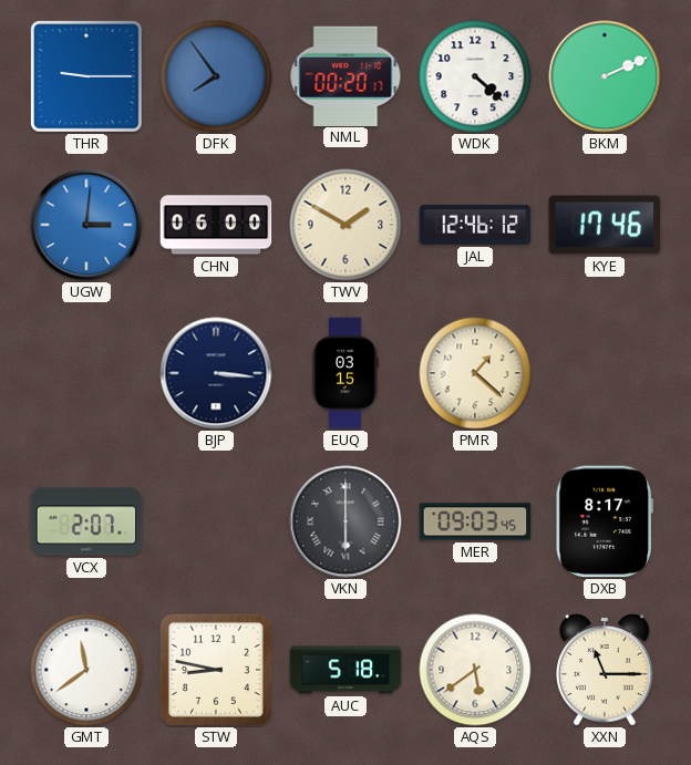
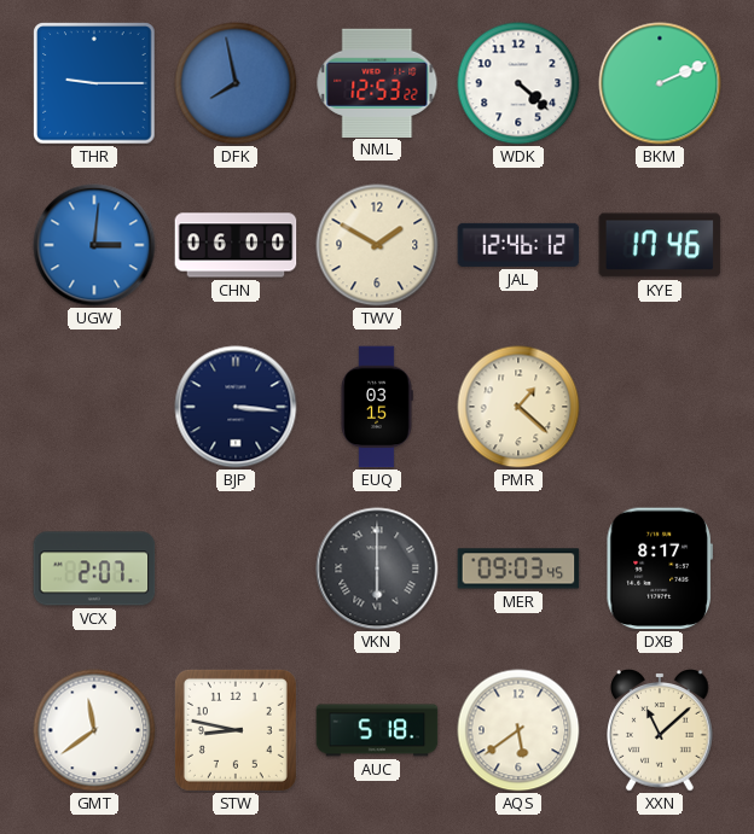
DFK: 7:54 -> 7:58 (236, 83)
NML: 00:20 -> 12:53 (377, 82)
XXN: 11:15 -> 11:08 (660, 730)
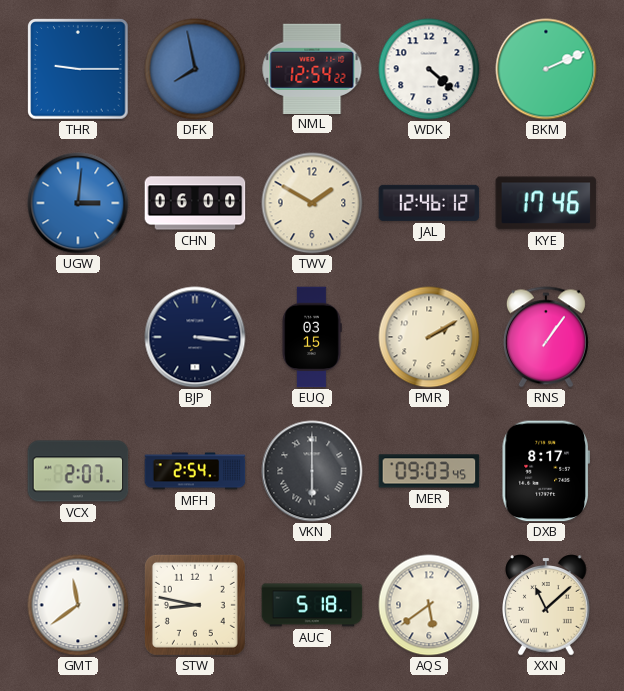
NML: 12:53 -> 12:54 (312, 68)
PMR: 1:22 -> 2:10 (429, 337)
RNS: none -> 1:06 (546, 337)
MFH: none -> 2:54 (195, 471)
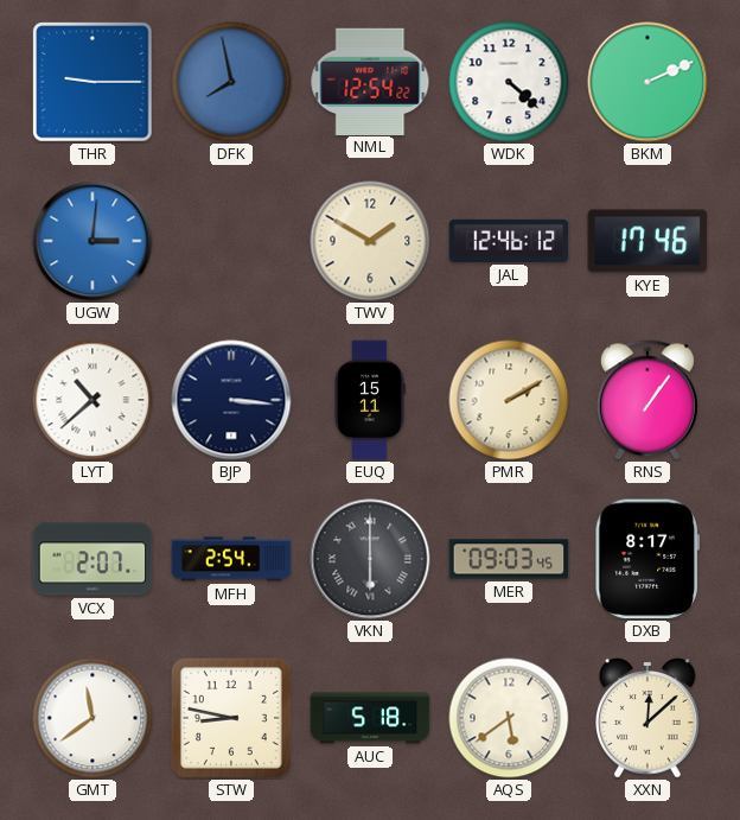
CHN: 06:00 -> none (195, 203)
LYT: none -> 10:38 (92, 400)
EUQ: 03:15 -> 15:11 (370, 400)
XXN: 11:08 -> 12:08 (647, 718)
